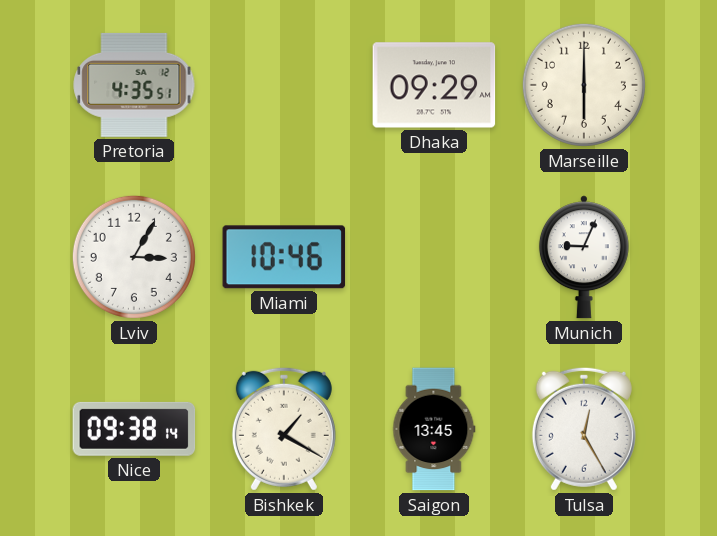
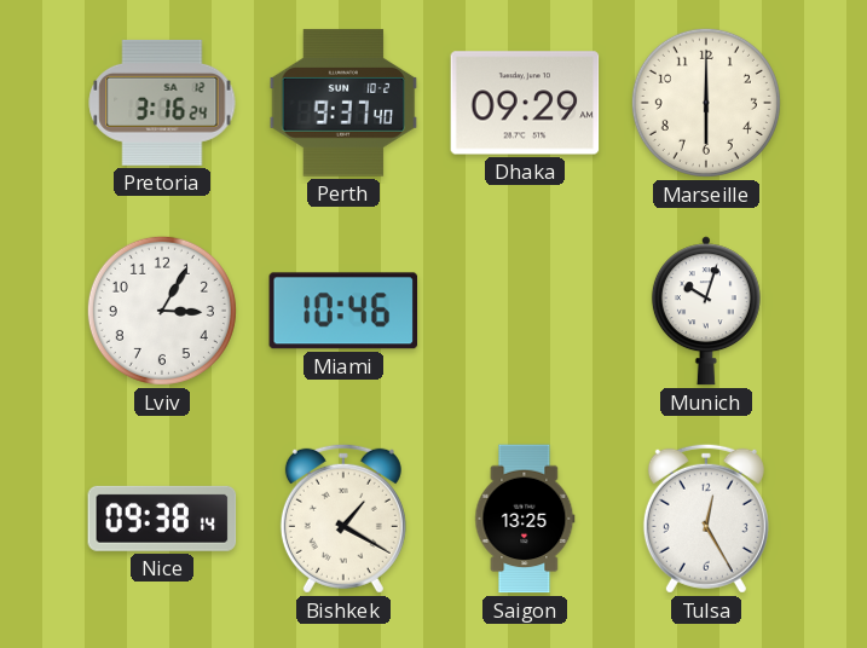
Pretoria: 4:35 -> 3:16 (162, 103)
Perth: none -> 9:37 (343, 103)
Munich: 9:04 -> 10:03 (706, 311)
Saigon: 13:45 -> 13:25 (525, 519)
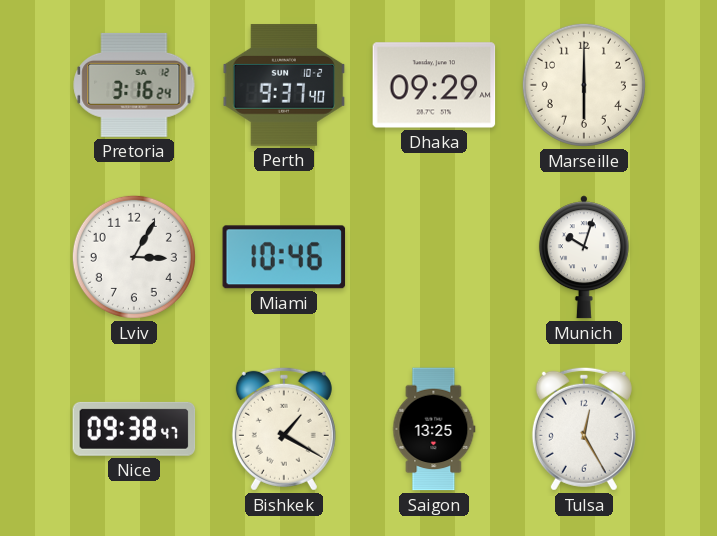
Nice: 09:38:14 -> 09:38:47 (134, 429)
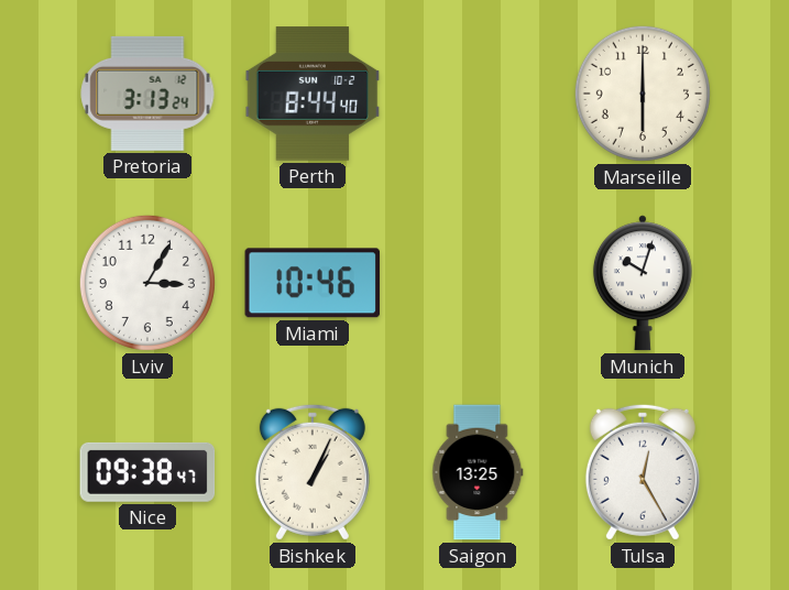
Pretoria: 3:16 -> 3:13 (147, 94)
Perth: 9:37 -> 8:44 (313, 94)
Dhaka: 09:29 -> none (434, 85)
Bishkek: 1:20 -> 1:04 (313, 472)
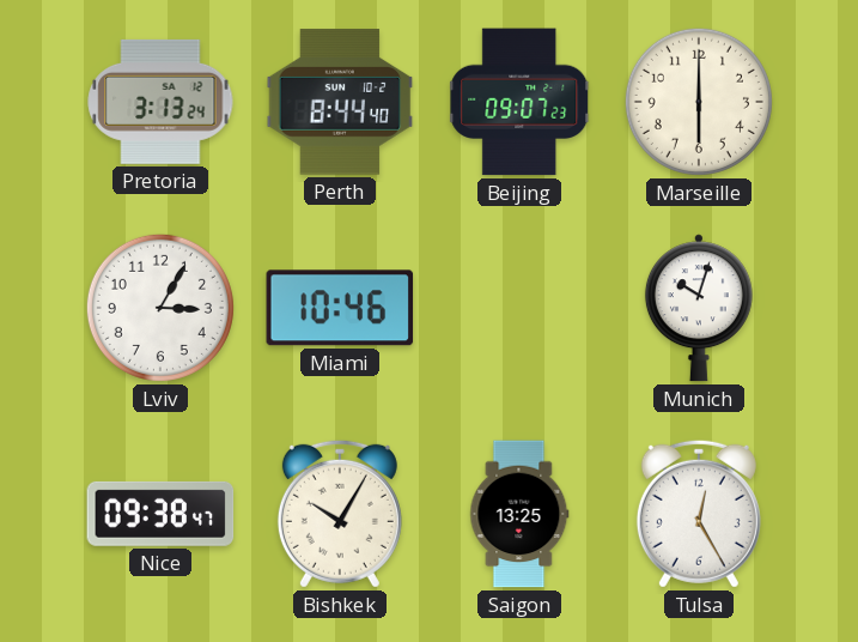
Beijing: none -> 09:07 (521, 102)
Bishkek: 1:04 -> 10:05 (340, 514)
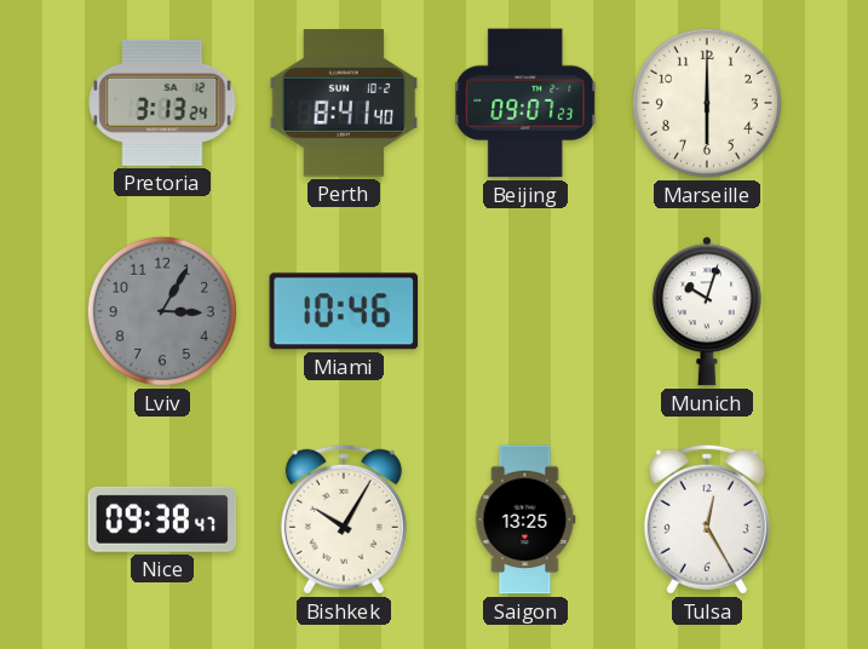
Perth: 8:44 -> 8:41 (344, 103)
Lviv dial: white -> grey (162, 311)
